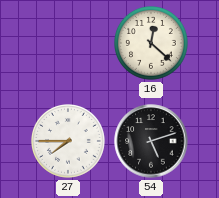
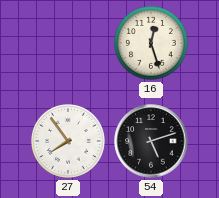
16: 12:22 -> 12:27 (152, 44)
27: 7:45 -> 7:54 (69, 142)
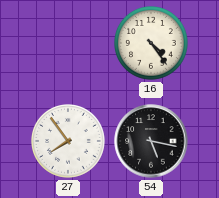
16: 12:27 -> 4:24 (152, 44)
54: 5:12 -> 5:17 (151, 141)
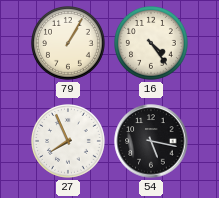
79: none -> 1:05 (69, 44)
27: 7:54 -> 7:56 (69, 142)
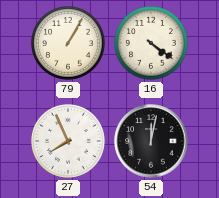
16: 4:24 -> 4:21 (152, 44)
54: 5:17 -> 12:02 (151, 141)
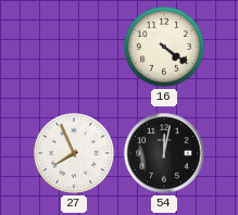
79: 1:05 -> none (69, 44)
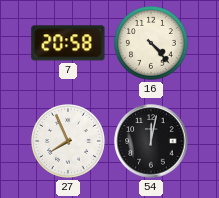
7: none -> 20:58 (68, 43)
16: 4:21 -> 4:23 (152, 44)
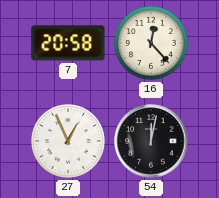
16: 4:23 -> 12:23 (152, 44)
27: 7:56 -> 12:56 (69, 142)
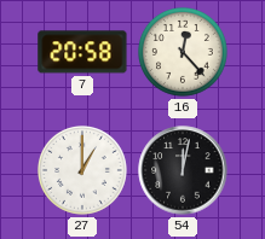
27: 12:56 -> 1:00 (83, 171)
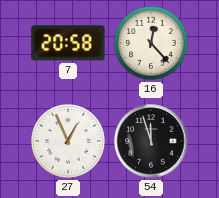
27: 1:00 -> 12:56 (69, 142)
54: 12:02 -> 11:57 (151, 141)
